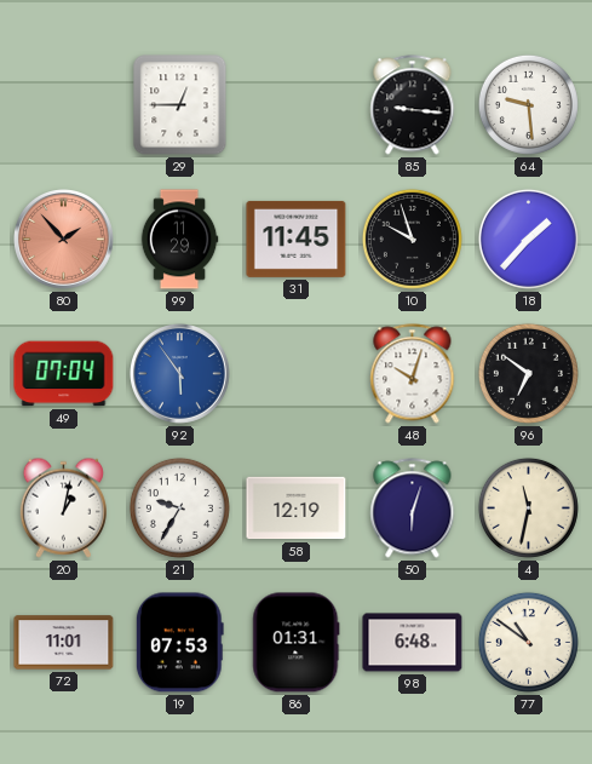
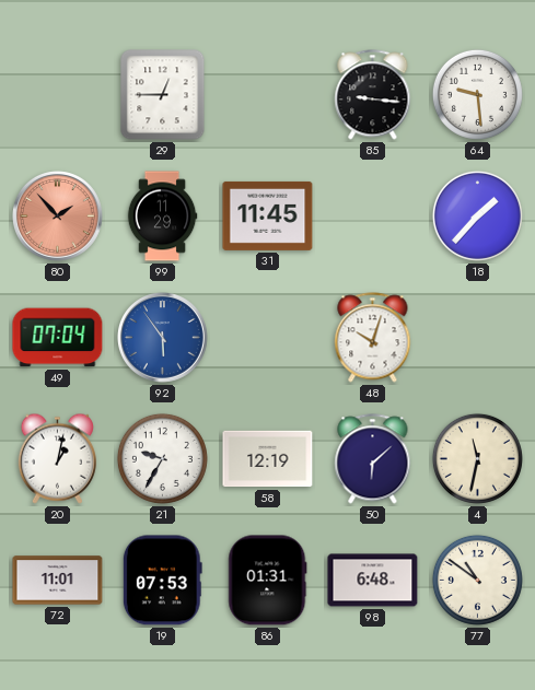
10: 9:57 -> none (412, 239)
96: 6:51 -> none (528, 373)
50: 6:03 -> 6:08 (373, 459)
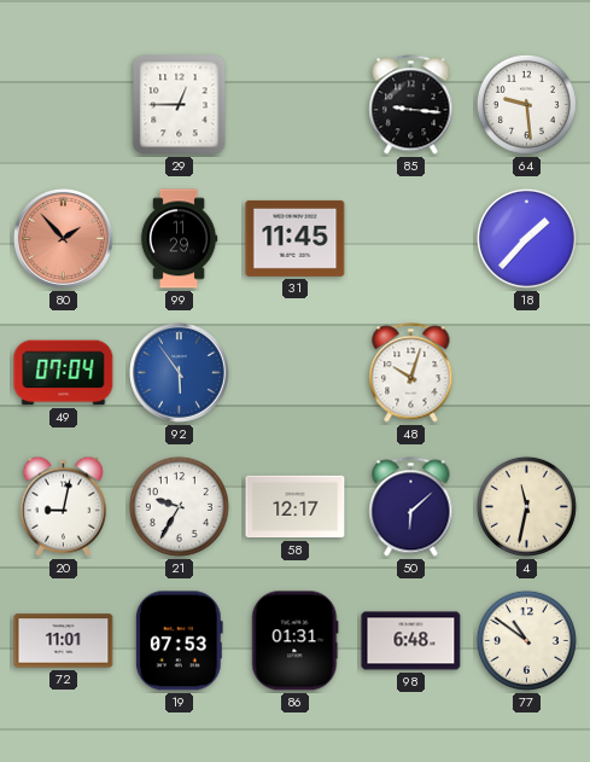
20: 1:02 -> 9:02 (63, 506)
58: 12:19 -> 12:17 (296, 507)
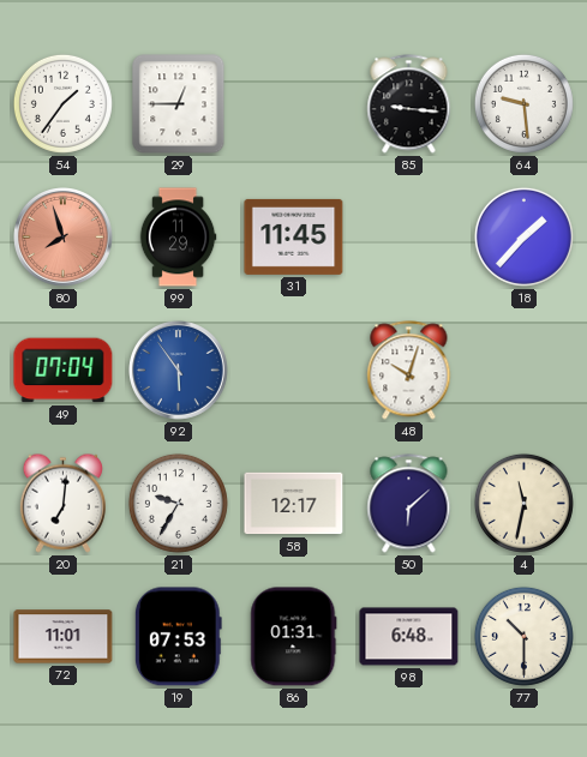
54: none -> 1:36 (62, 103)
80: 1:53 -> 7:57 (64, 238)
20: 9:02 -> 7:01 (62, 503)
77: 10:51 -> 10:30 (523, 636)
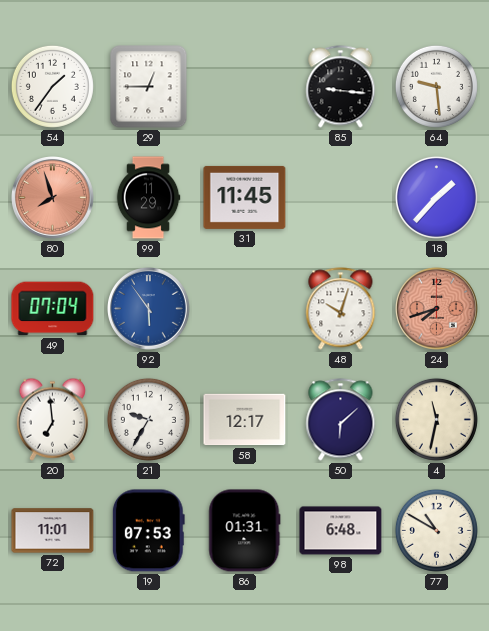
24: none -> 7:42 (437, 309)
20: 7:01 -> 6:59 (52, 419)
77: 10:30 -> 10:50 (436, 530)
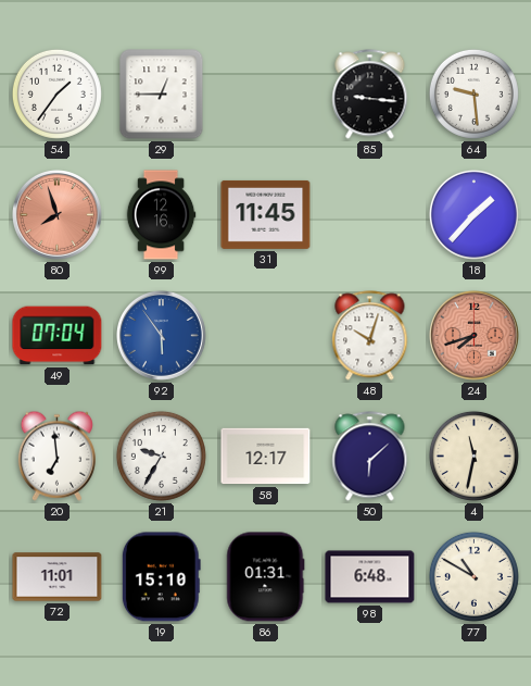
99: 11:29 -> 12:16 (161, 215)
19: 07:53 -> 15:10 (161, 577)
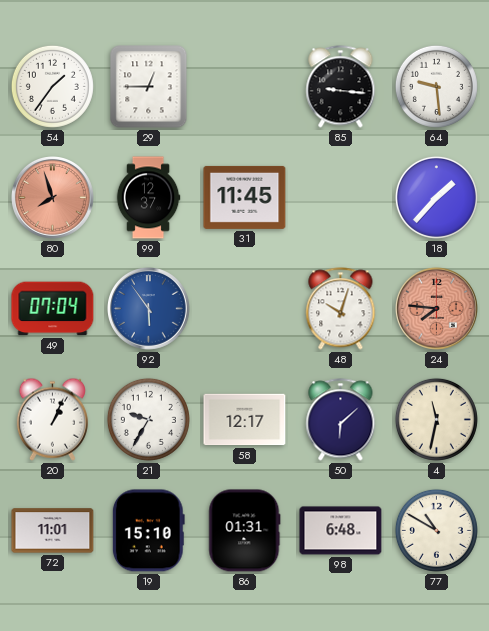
99: 12:16 -> 12:37 (148, 198)
24: 7:42 -> 7:46 (437, 309)
20: 6:59 -> 1:04 (52, 419)
